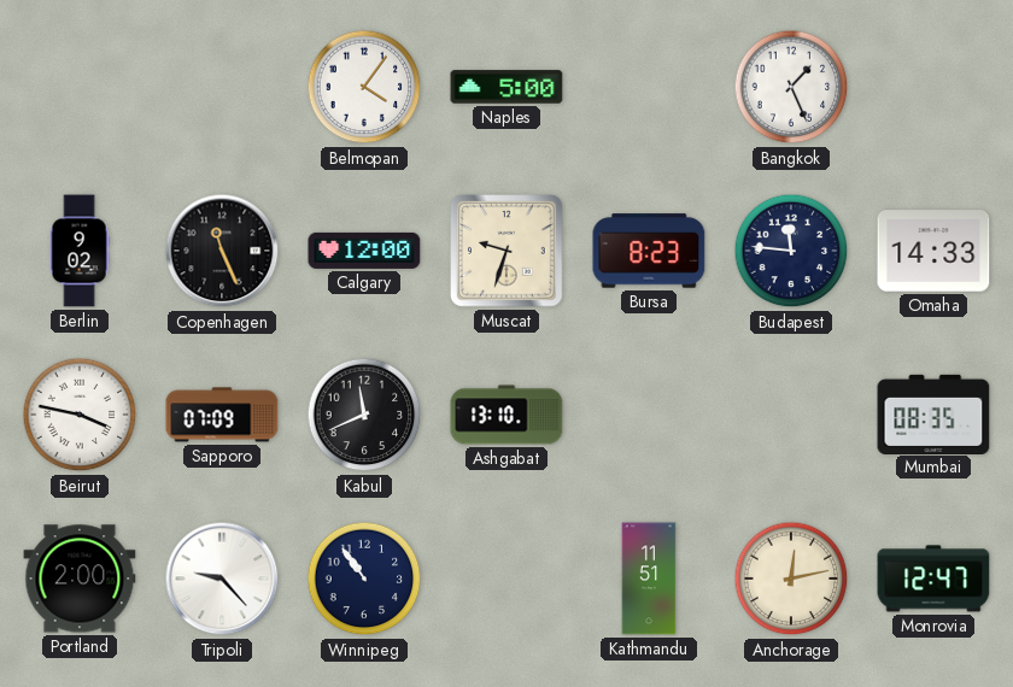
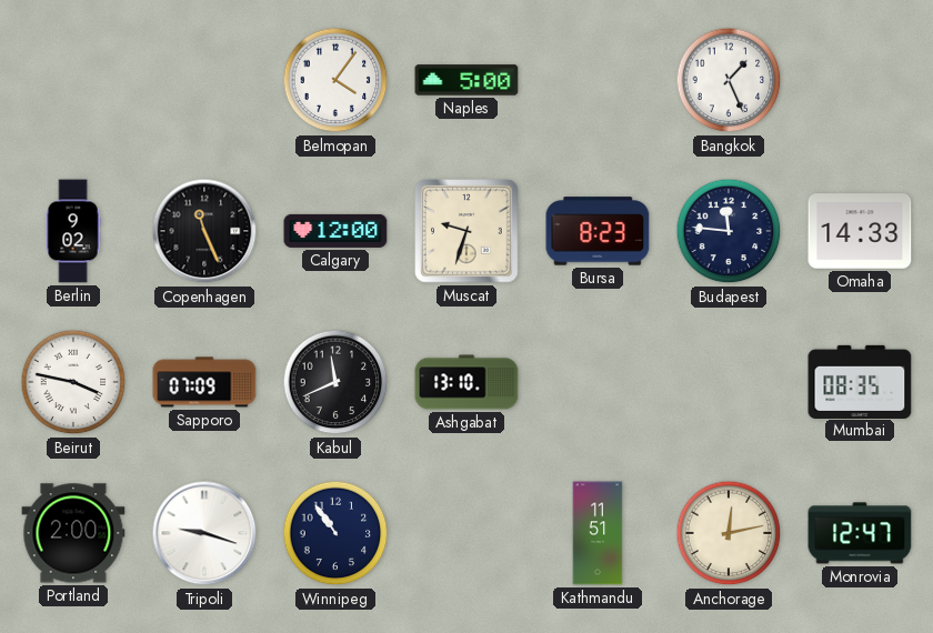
Tripoli: 9:23 -> 9:18 (204, 533)
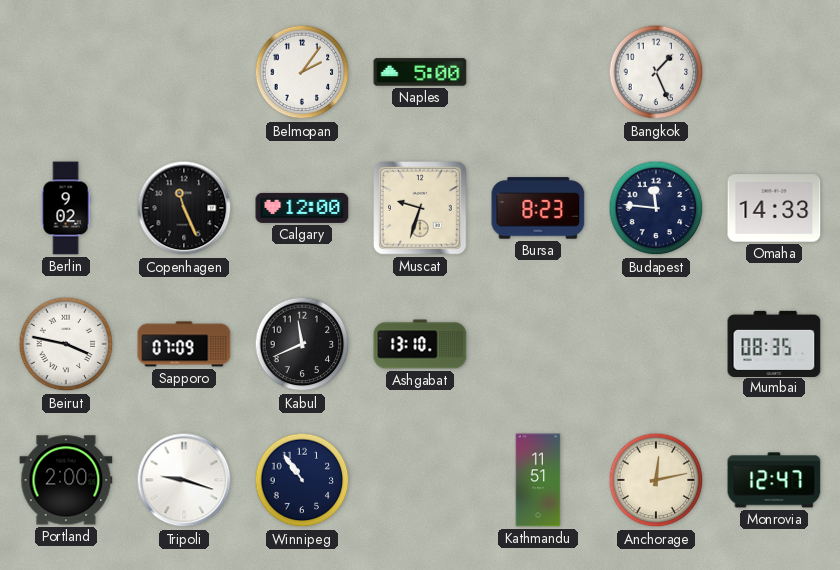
Belmopan: 4:06 -> 2:06 (302, 72)
